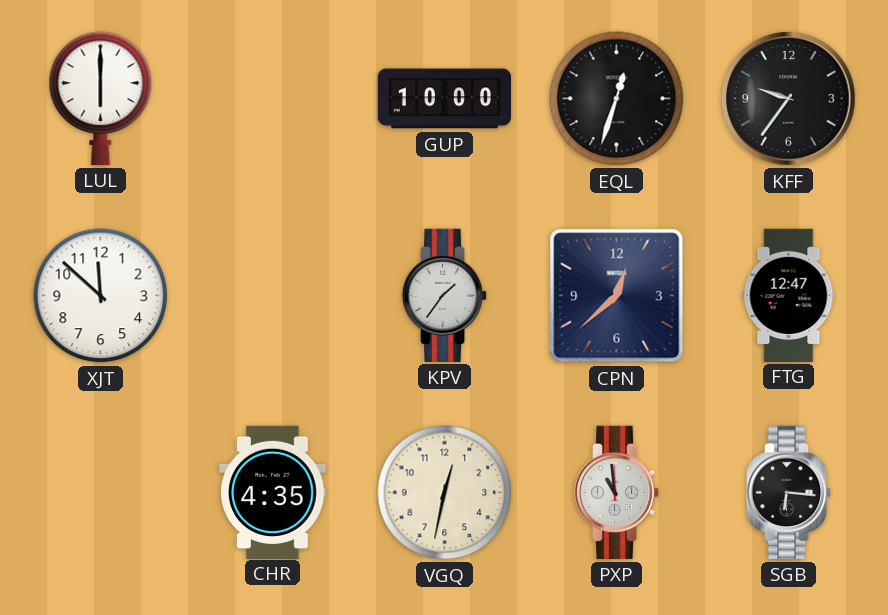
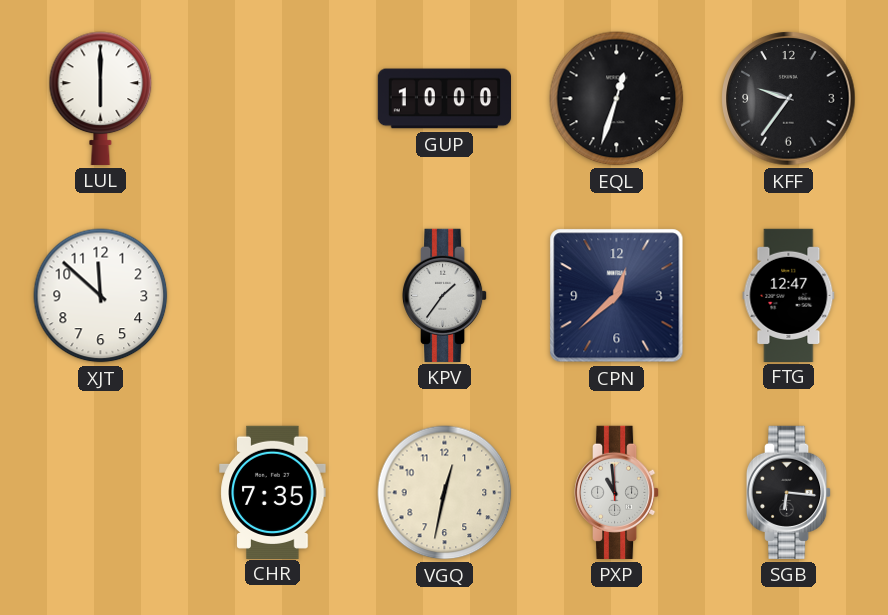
CHR: 4:35 -> 7:35 (273, 492)
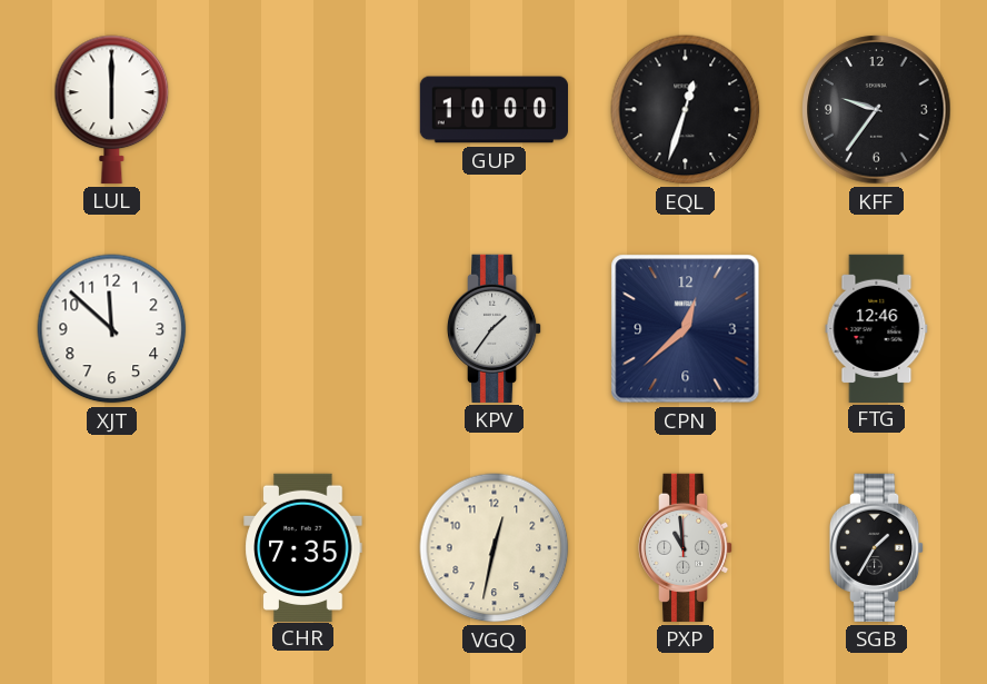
FTG: 12:47 -> 12:46 (877, 328)
SGB: 6:16 -> 1:35 (877, 547)
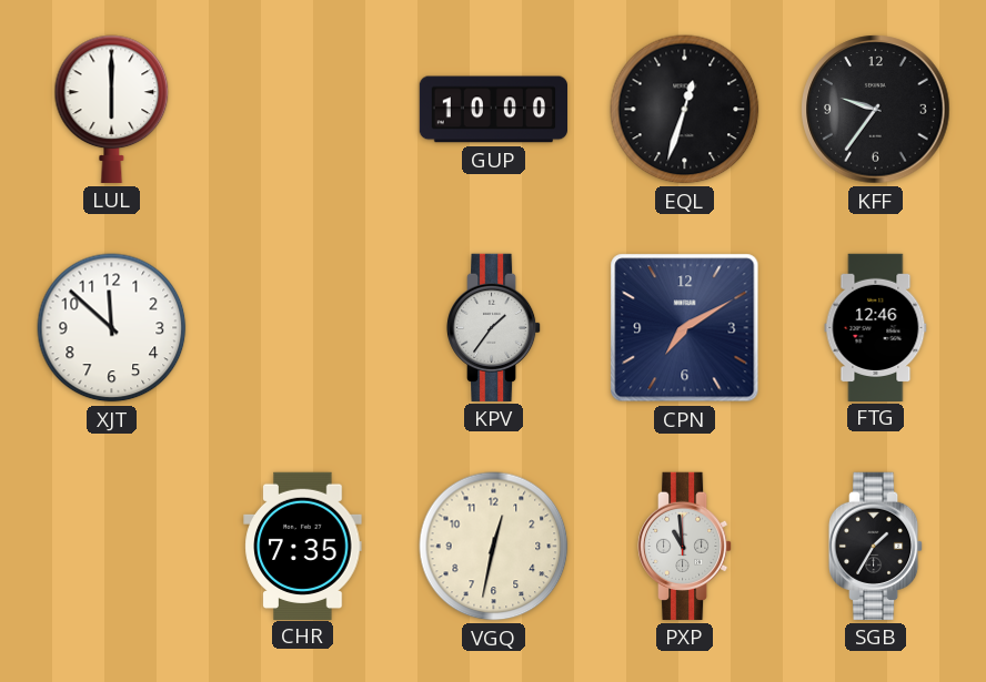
CPN: 12:38 -> 7:10 (685, 328)
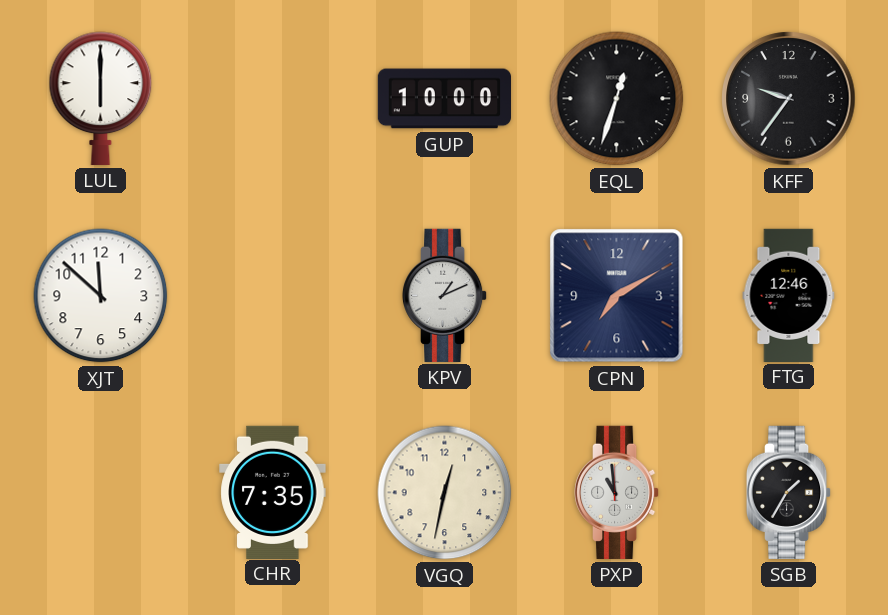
KPV: 1:36 -> 1:11 (445, 295)
